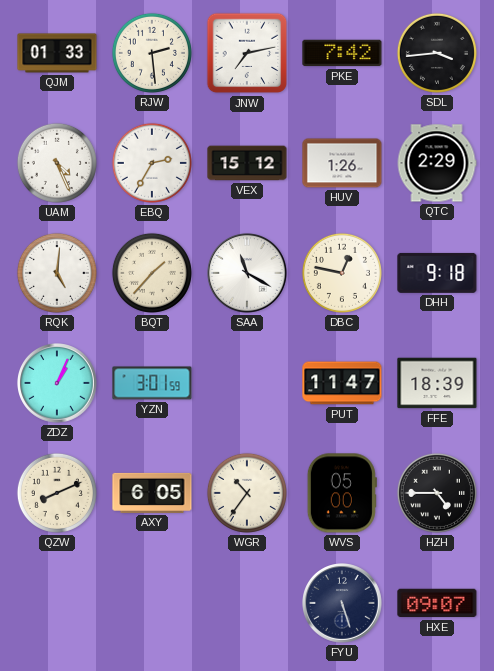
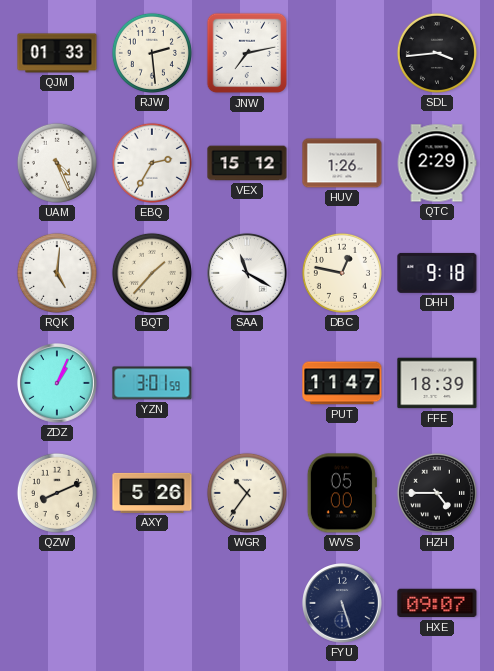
PKE: 7:42 -> none (342, 53)
AXY: 6:05 -> 5:26 (152, 493)
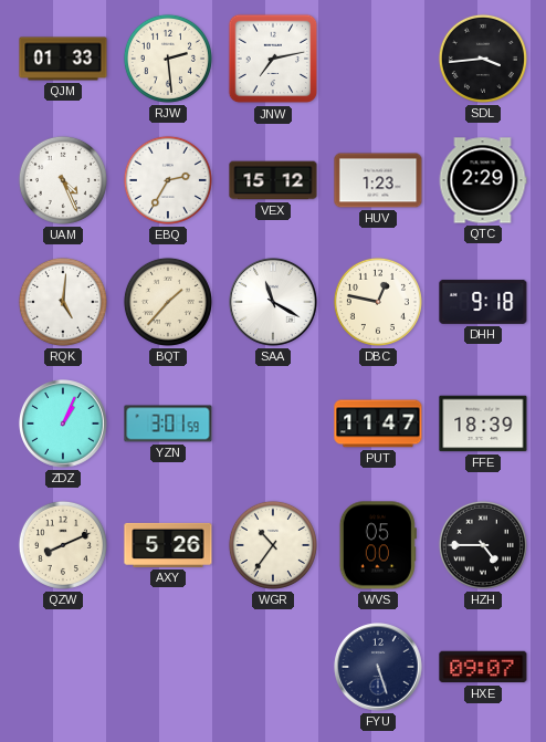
HUV: 1:26 -> 1:23 (378, 180)
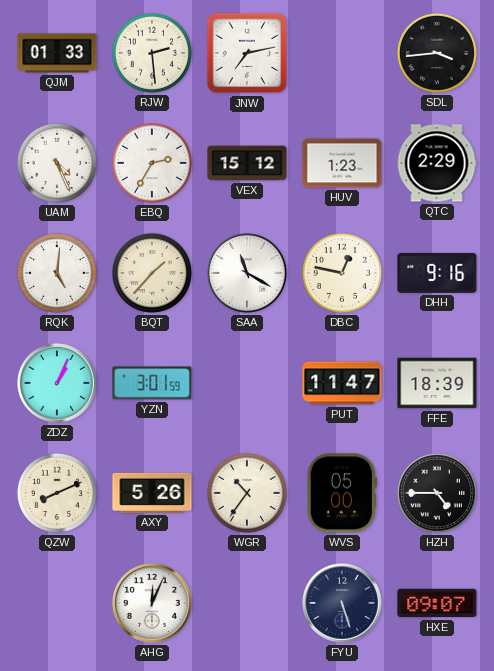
DHH: 9:18 -> 9:16 (437, 273)
AHG: none -> 12:04 (153, 604)
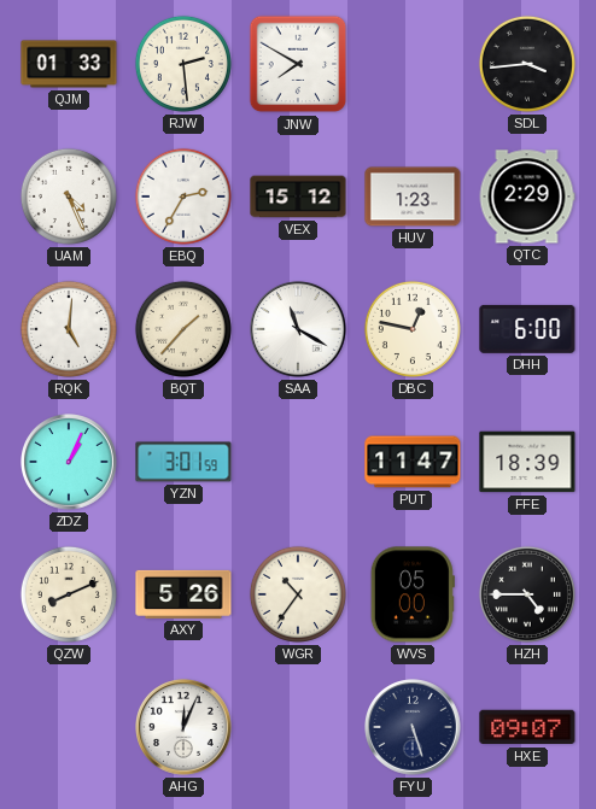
JNW: 7:13 -> 7:50 (298, 64)
DHH: 9:16 -> 6:00 (527, 329)
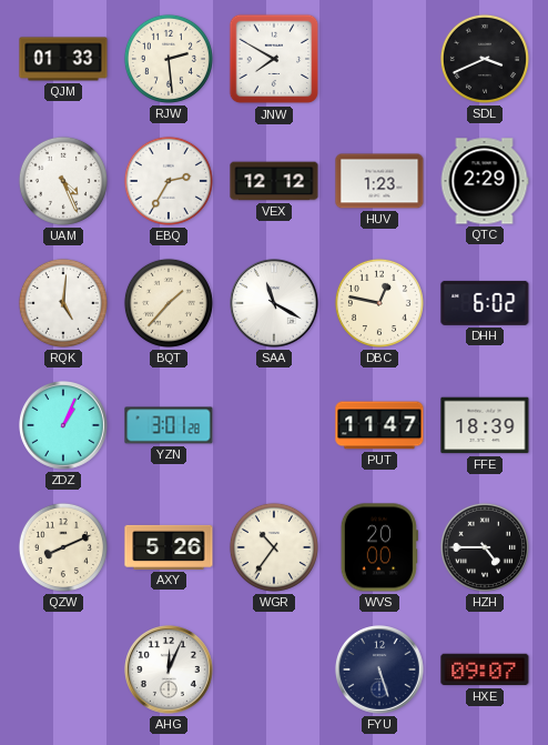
SDL: 3:44 -> 3:41 (485, 59)
VEX: 15:12 -> 12:12 (274, 181)
DHH: 6:00 -> 6:02 (485, 303)
YZN: 3:01:59 -> 3:01:28 (169, 425)
WVS: 05:00 -> 20:00 (379, 547)
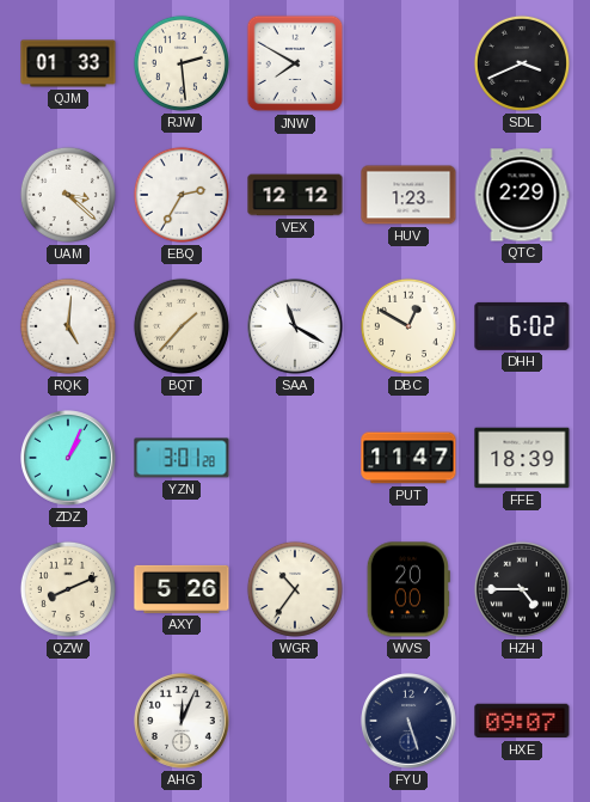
UAM: 4:26 -> 3:22 (68, 195)
DBC: 12:47 -> 12:50 (408, 326)
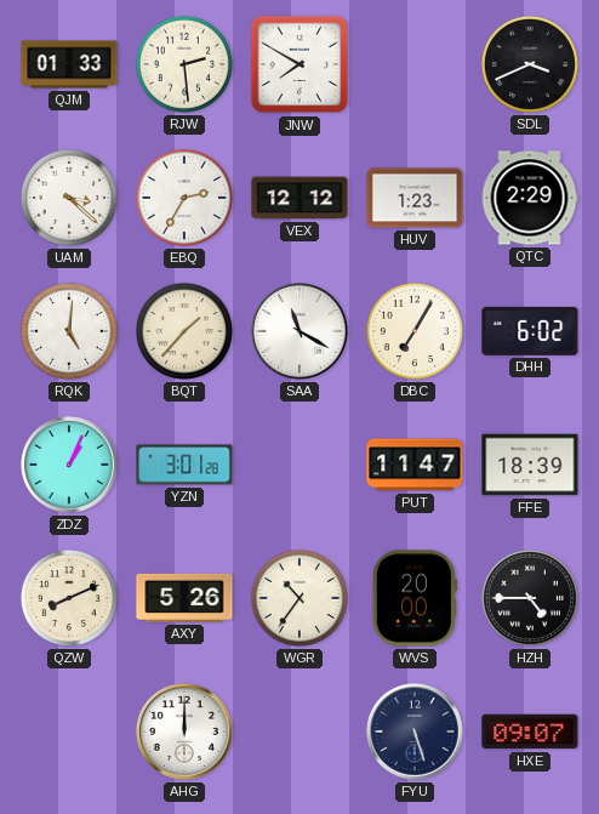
DBC: 12:50 -> 7:05 (415, 331)
AHG: 12:04 -> 12:00 (186, 733)
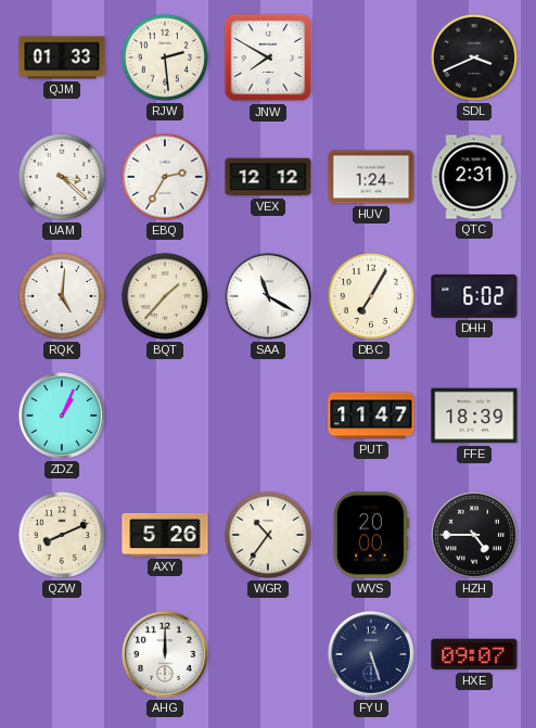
HUV: 1:23 -> 1:24 (371, 177)
QTC: 2:29 -> 2:31 (474, 177)
YZN: 3:01 -> none (184, 465)
